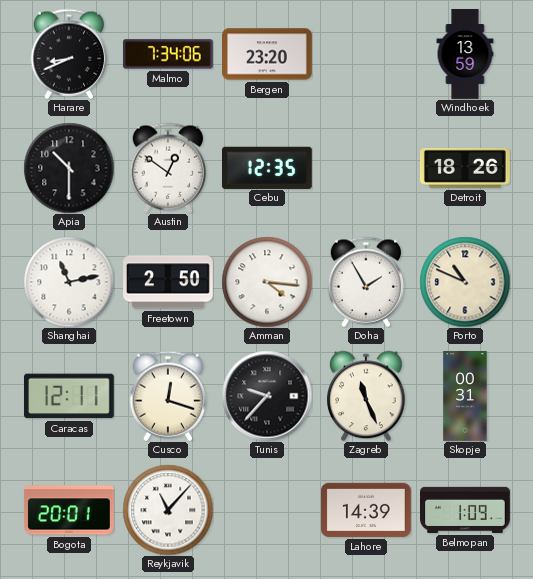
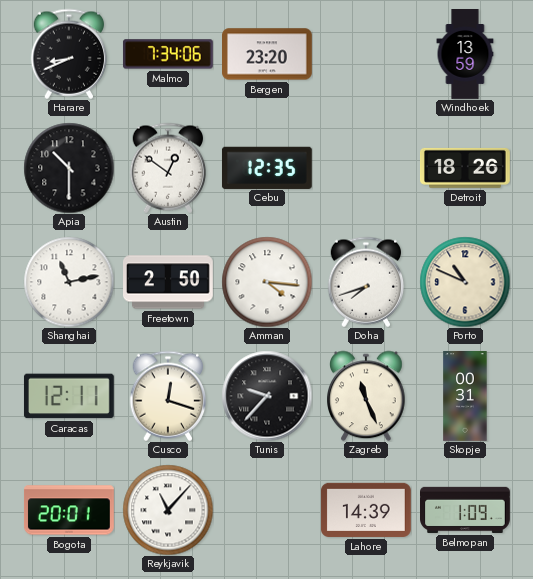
Doha: 1:55 -> 7:42 (366, 282)
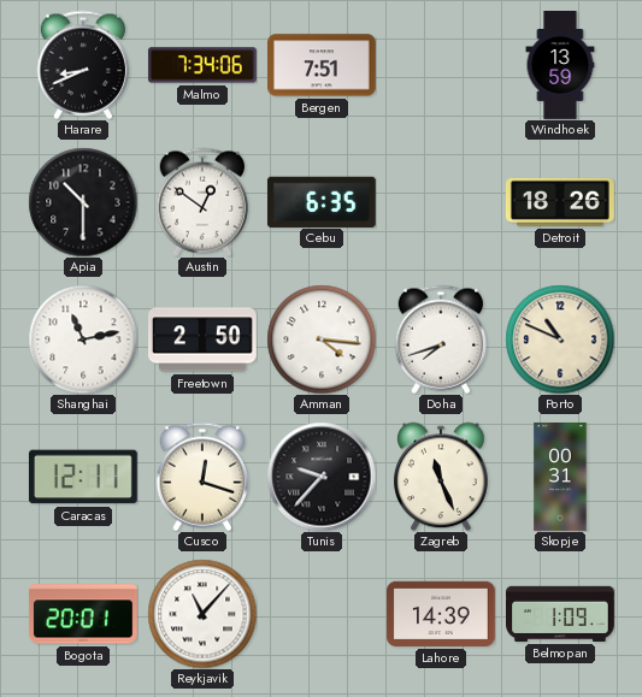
Bergen: 23:20 -> 7:51 (323, 65)
Cebu: 12:35 -> 6:35 (322, 201)
